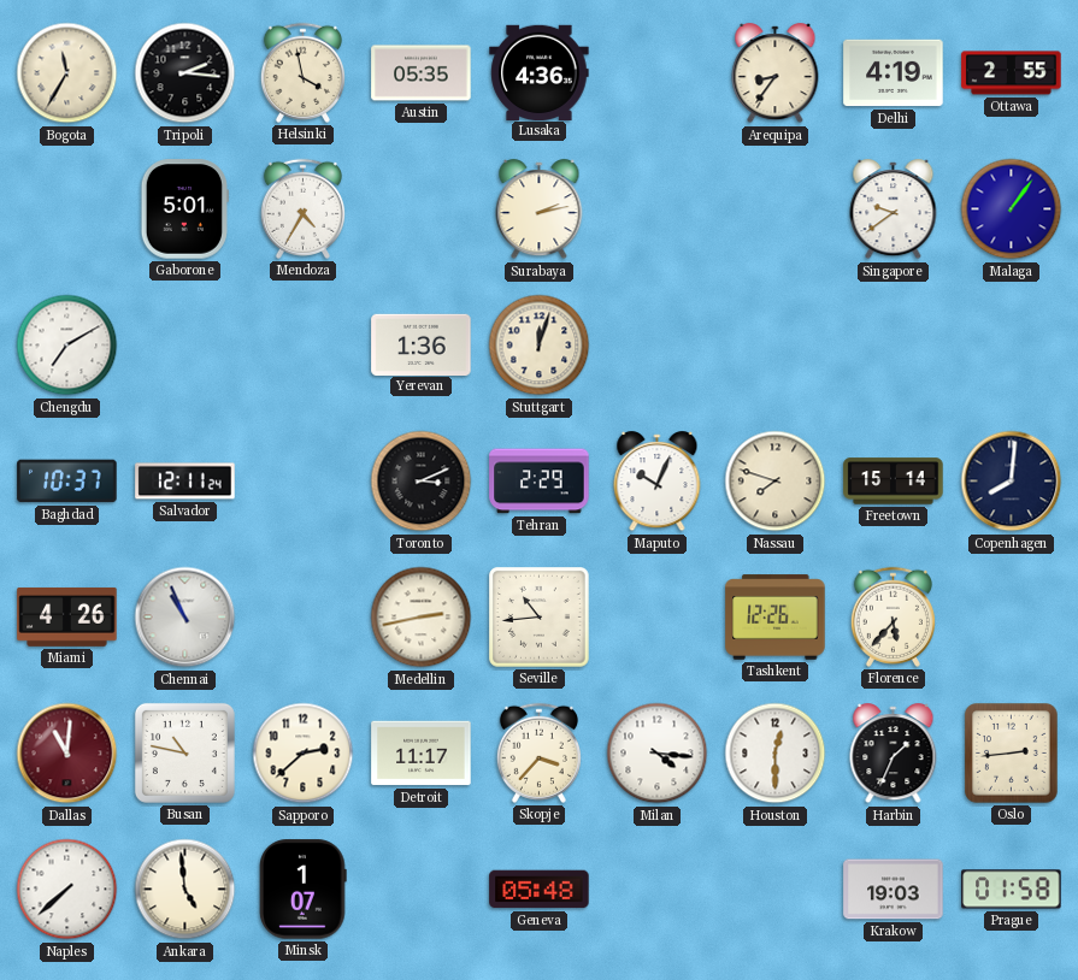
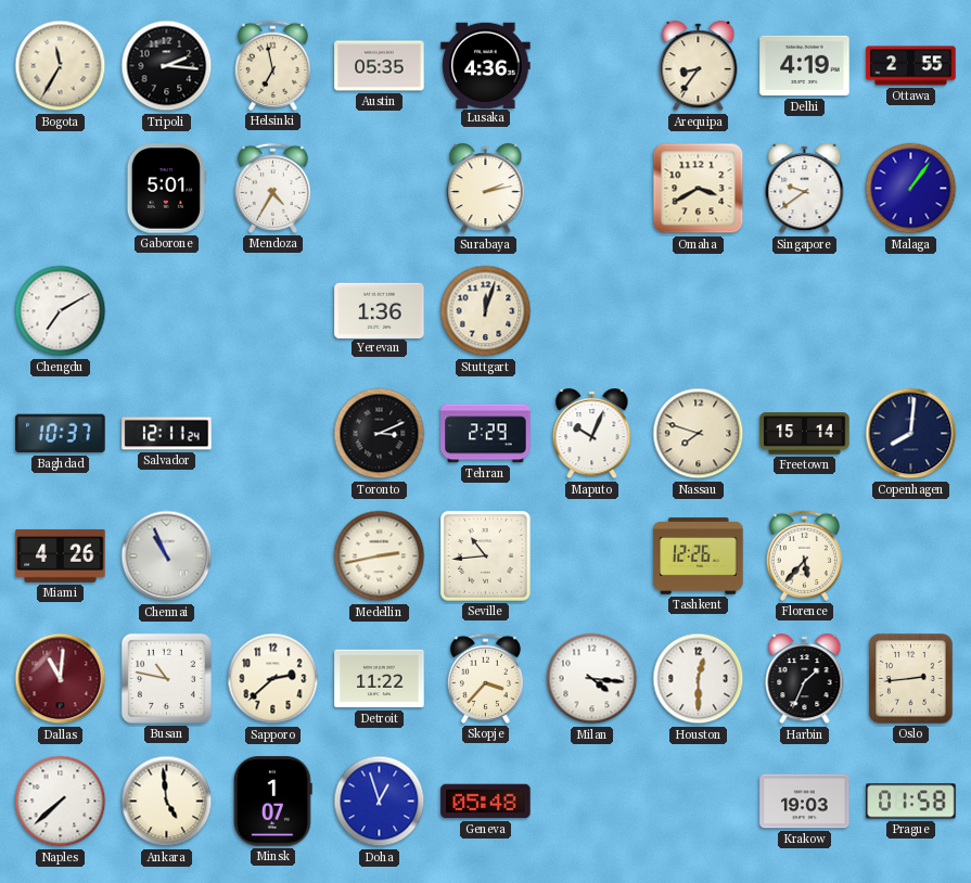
Helsinki: 3:58 -> 6:58 (272, 65)
Omaha: none -> 3:40 (699, 189)
Detroit: 11:17 -> 11:22 (380, 679)
Doha: none -> 12:57 (380, 802)
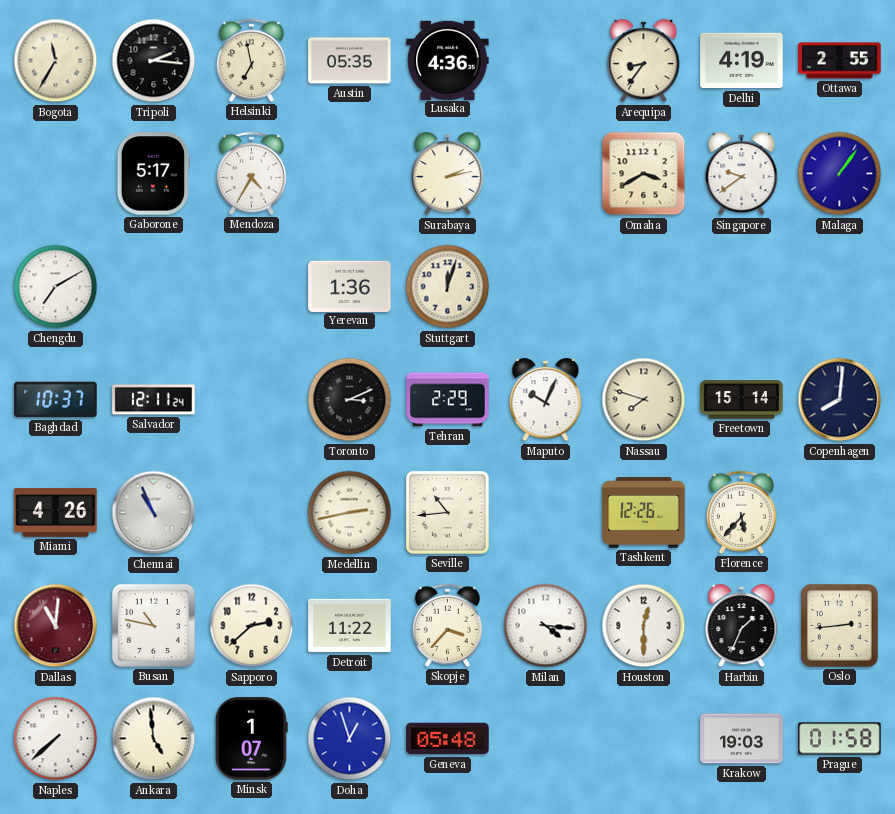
Gaborone: 5:01 -> 5:17 (153, 174)
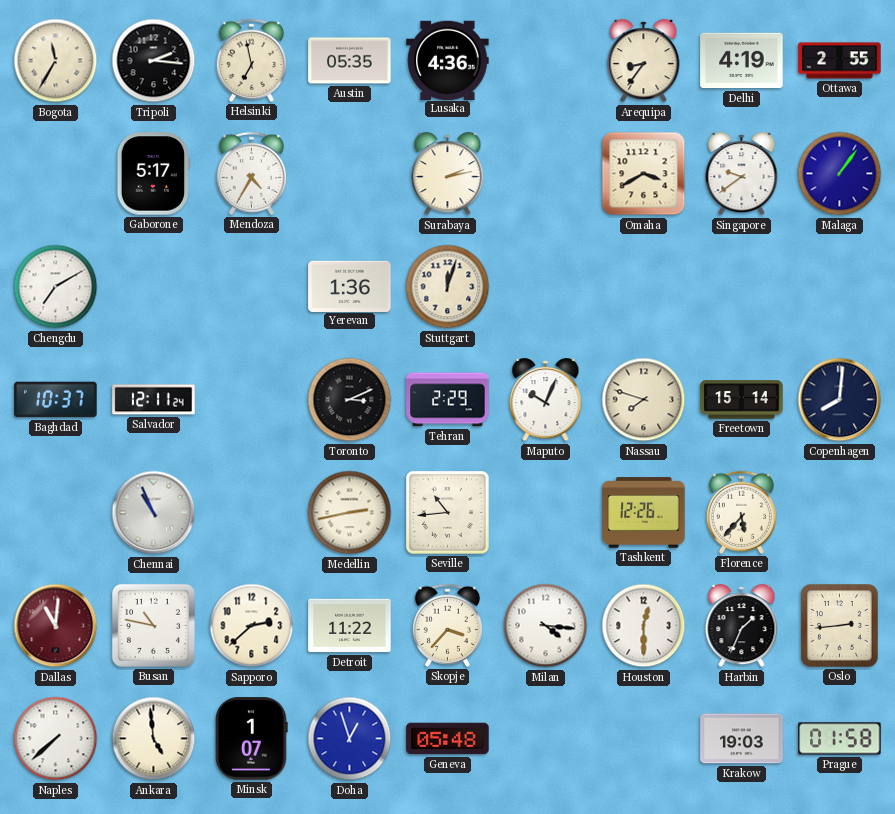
Miami: 4:26 -> none (56, 512)
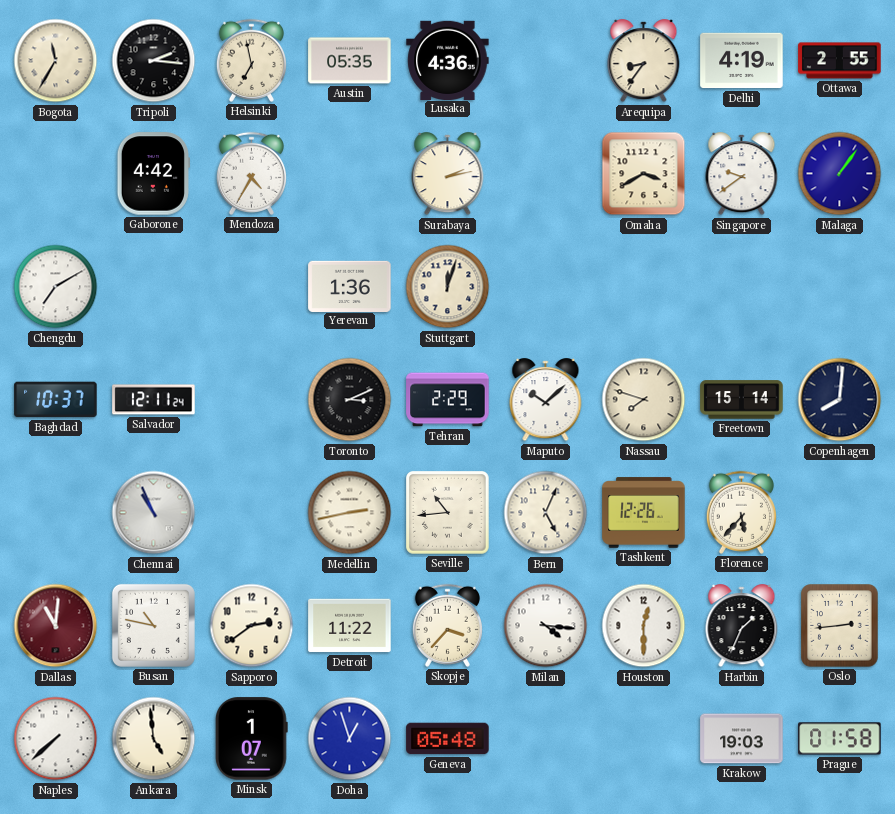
Gaborone: 5:17 -> 4:42 (153, 174)
Maputo: 10:04 -> 10:08 (546, 400)
Bern: none -> 5:04 (546, 513)
Sapporo: 2:38 -> 2:39 (252, 626)
